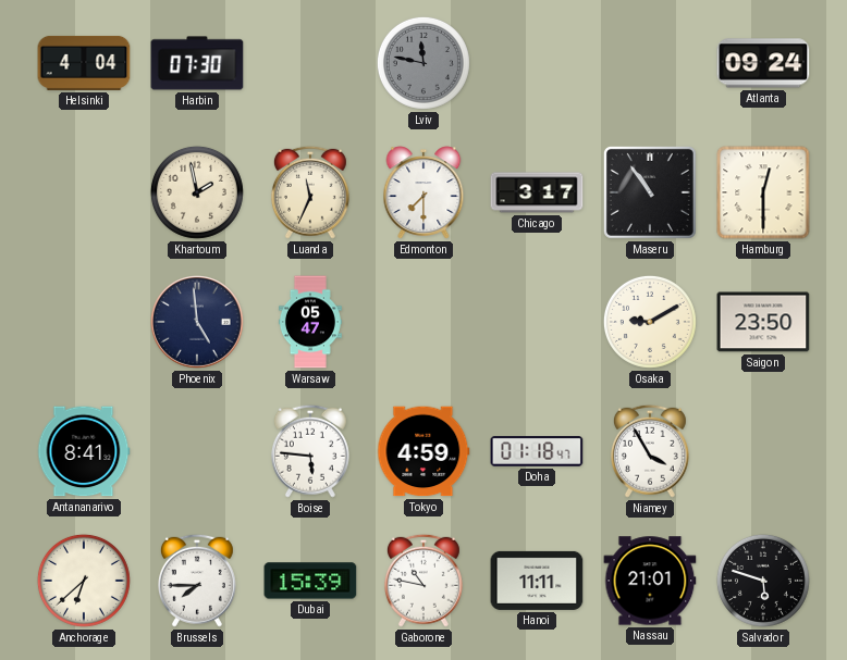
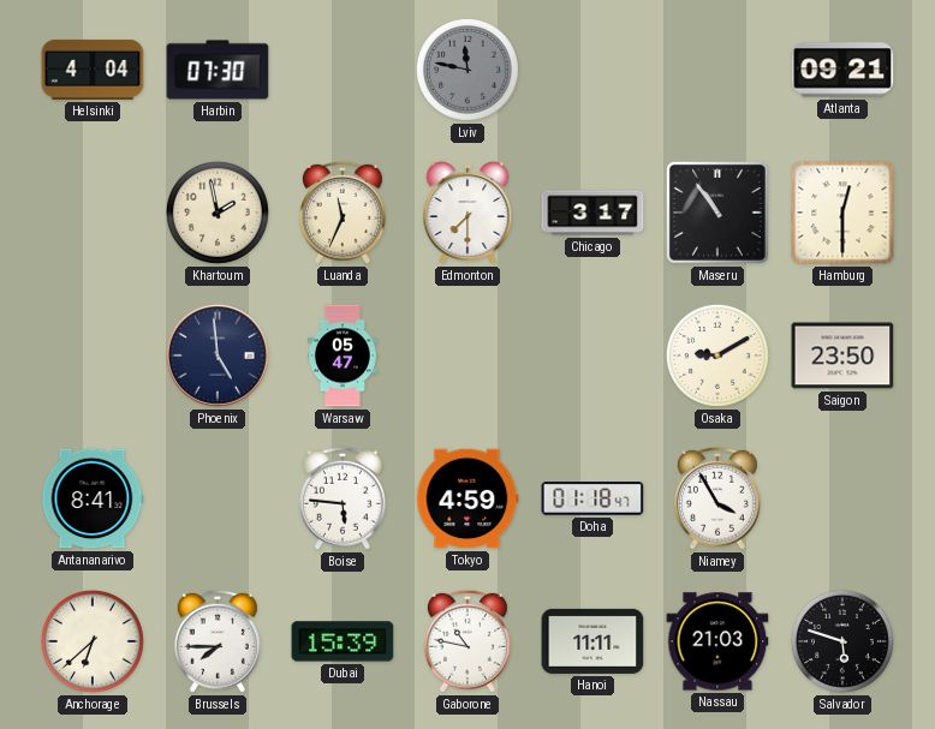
Atlanta: 09:24 -> 09:21 (842, 70)
Nassau: 21:01 -> 21:03 (717, 641)
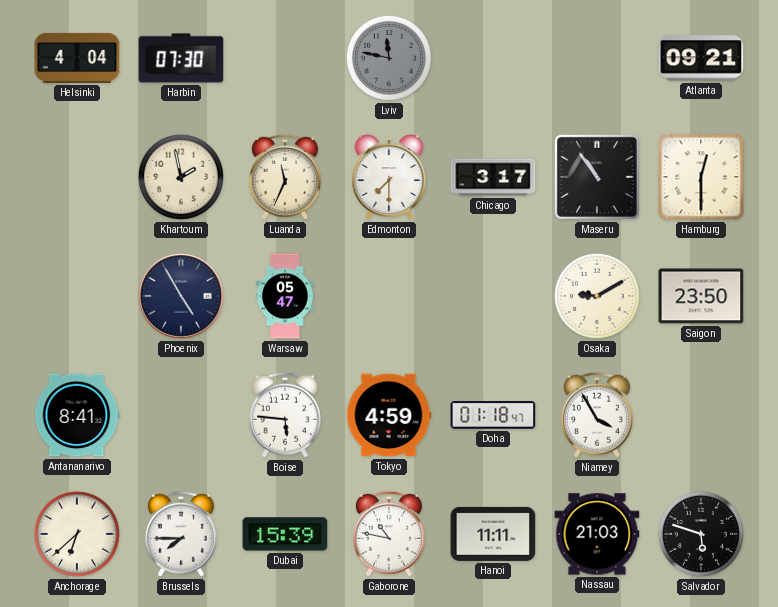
Phoenix: 4:59 -> 4:55 (182, 297)
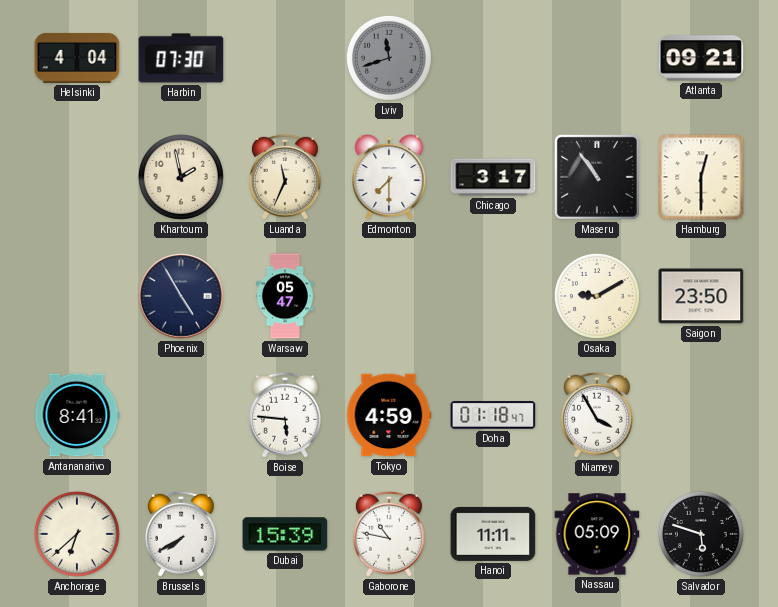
Lviv: 11:47 -> 11:42 (389, 58)
Brussels: 7:45 -> 7:40 (181, 534)
Nassau: 21:03 -> 05:09 (597, 534)
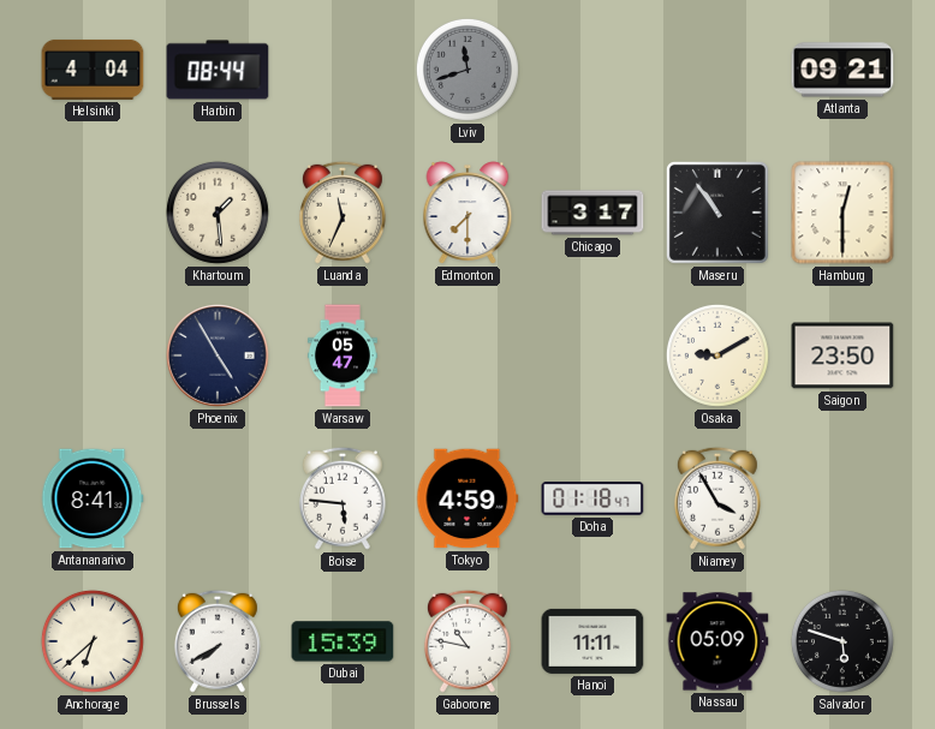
Harbin: 07:30 -> 08:44 (218, 70)
Khartoum: 1:58 -> 1:29 (218, 213)
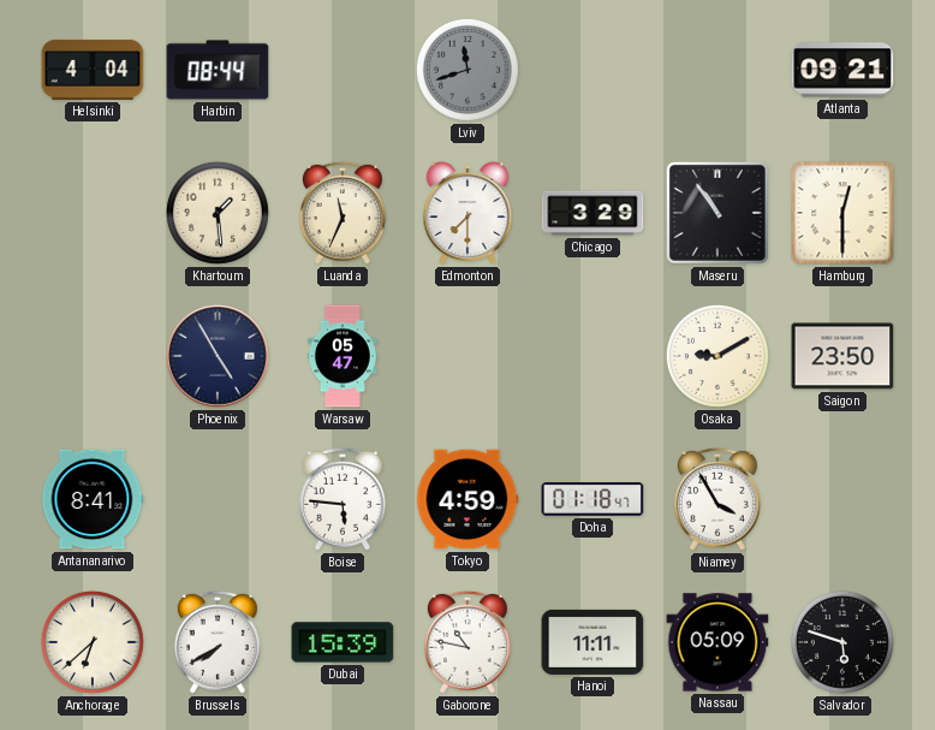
Chicago: 3:17 -> 3:29 (592, 213)
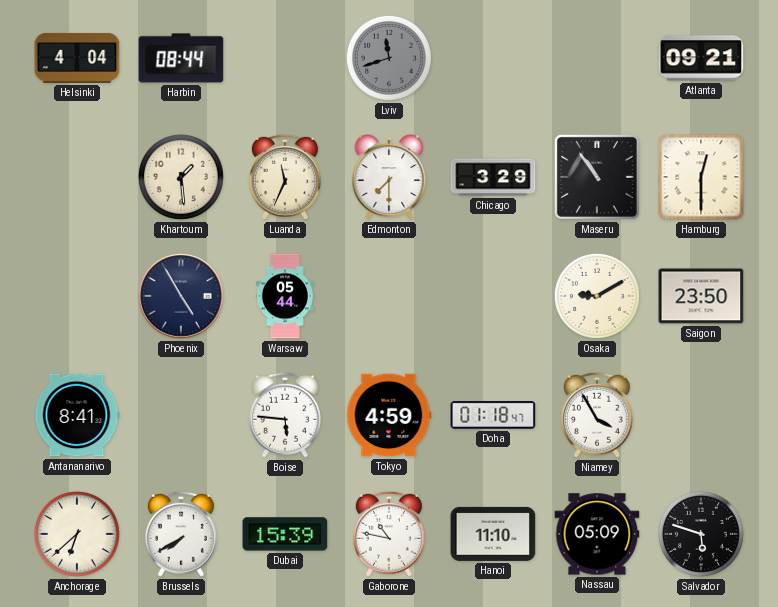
Warsaw: 05:47 -> 05:44 (285, 296)
Hanoi: 11:11 -> 11:10 (493, 534)
